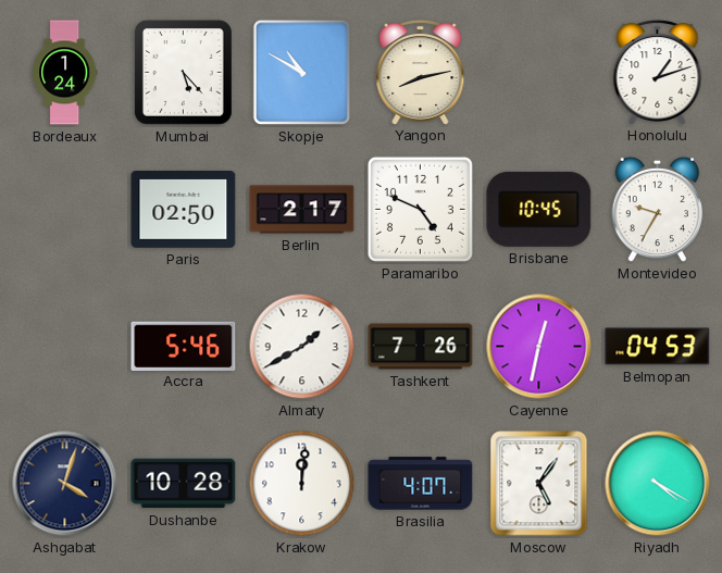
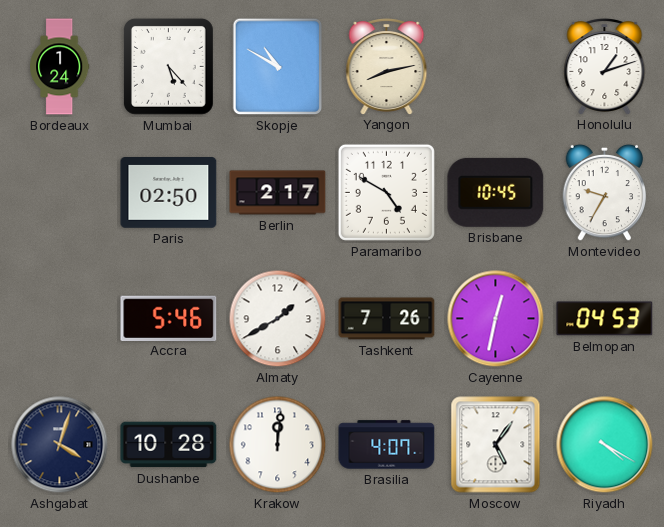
Paramaribo: 4:49 -> 4:50 (386, 192)
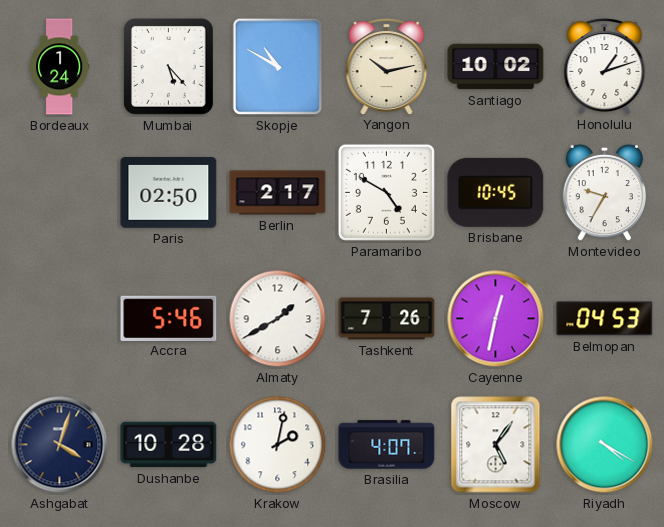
Yangon: 8:13 -> 10:13 (387, 67)
Santiago: none -> 10:02 (496, 67)
Krakow: 12:01 -> 2:02 (278, 445)
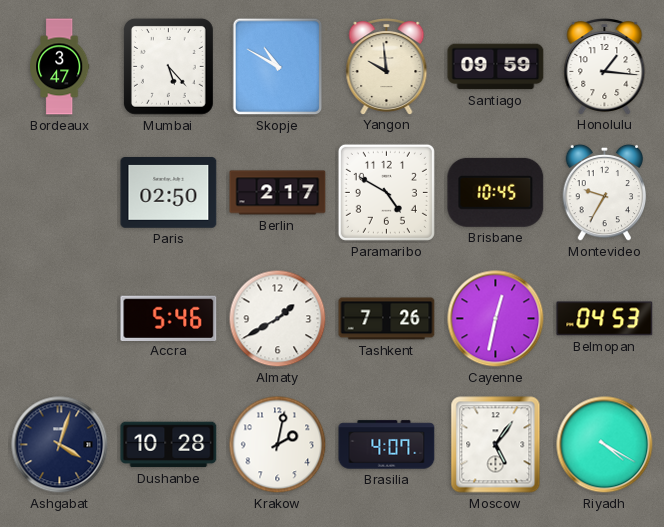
Bordeaux: 1:24 -> 3:47 (60, 67)
Yangon: 10:13 -> 9:59 (387, 67)
Santiago: 10:02 -> 09:59 (496, 67)
Honolulu: 1:12 -> 1:16 (605, 67)
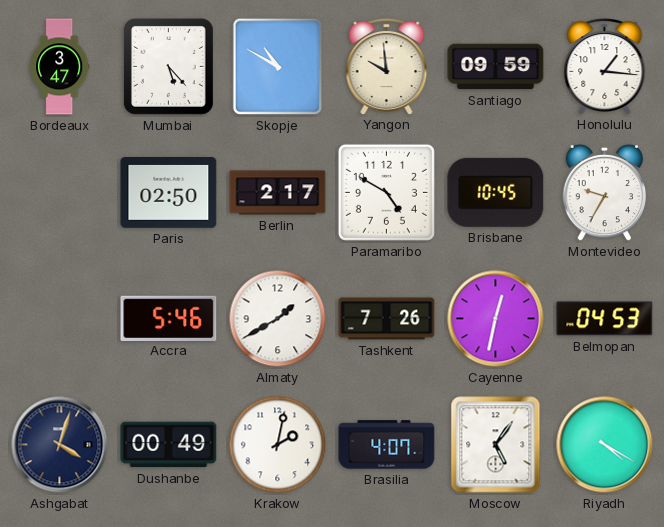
Dushanbe: 10:28 -> 00:49 (169, 445)
